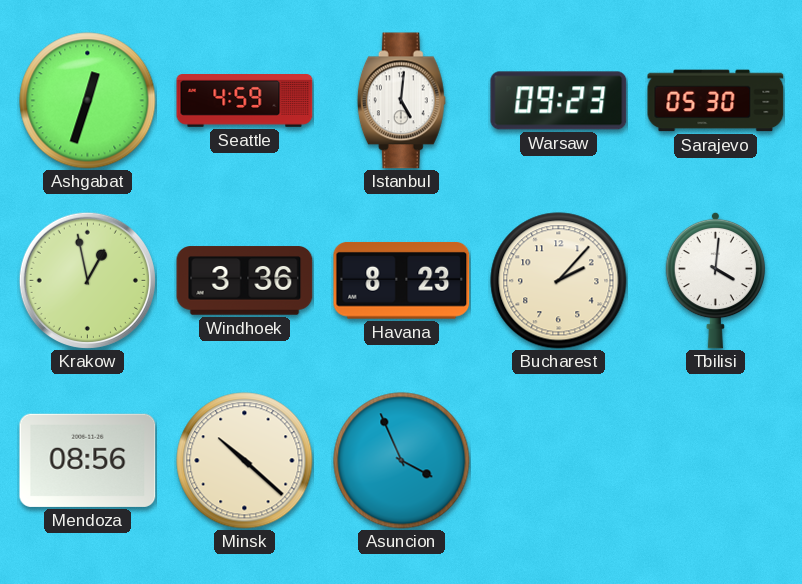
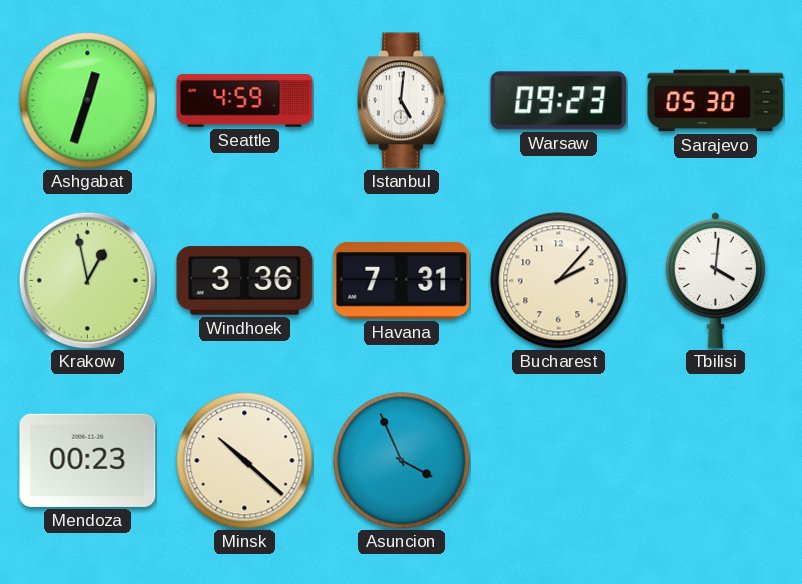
Havana: 8:23 -> 7:31 (402, 280)
Mendoza: 08:56 -> 00:23 (88, 460)
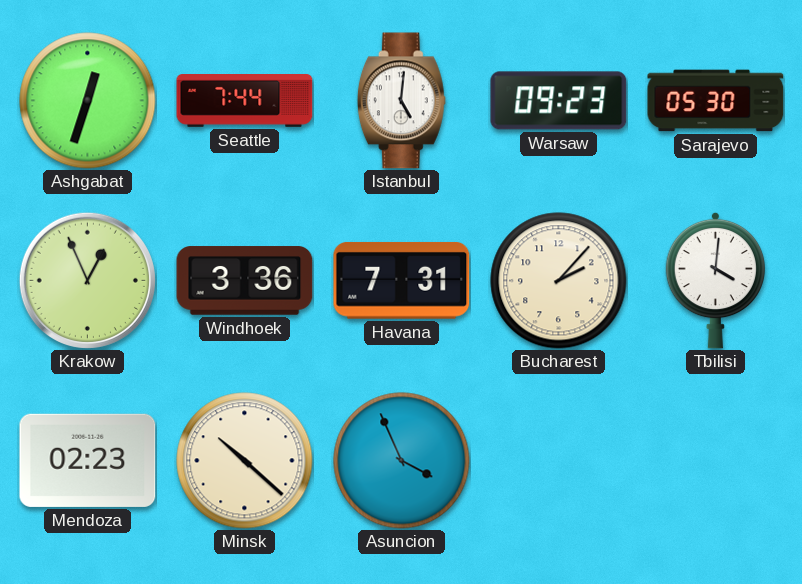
Seattle: 4:59 -> 7:44 (245, 101)
Krakow: 12:58 -> 12:56 (87, 280)
Mendoza: 00:23 -> 02:23 (88, 460)
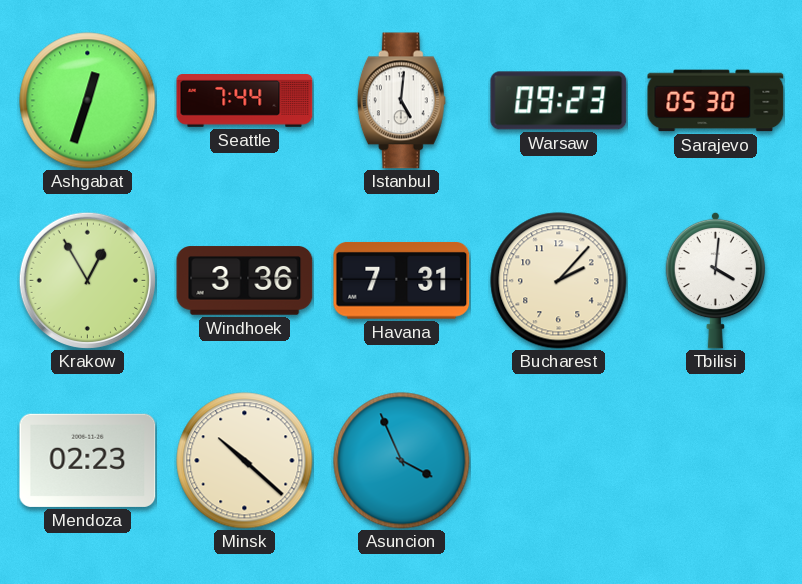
Krakow: 12:56 -> 12:55 (87, 280)
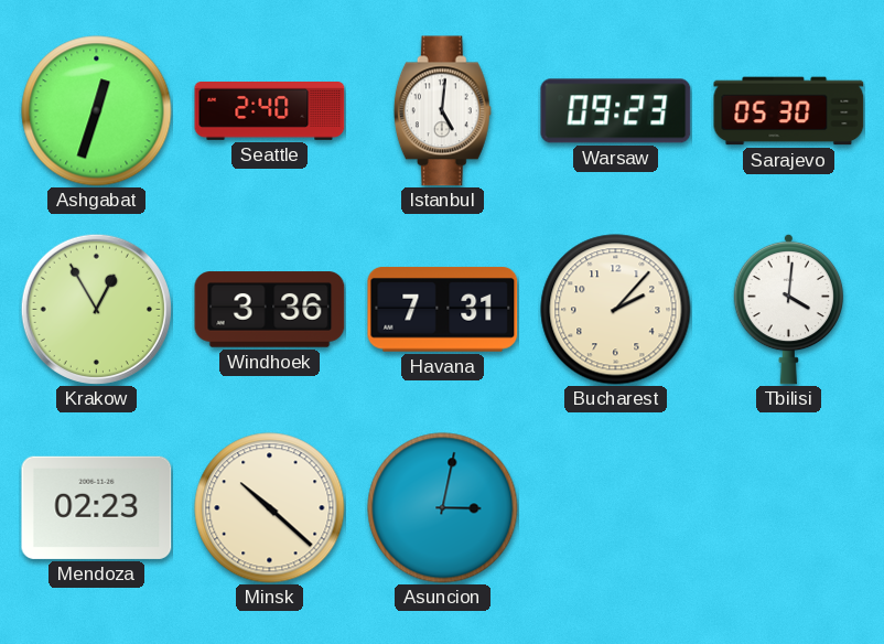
Seattle: 7:44 -> 2:40 (270, 111)
Asuncion: 3:56 -> 3:02 (443, 508)
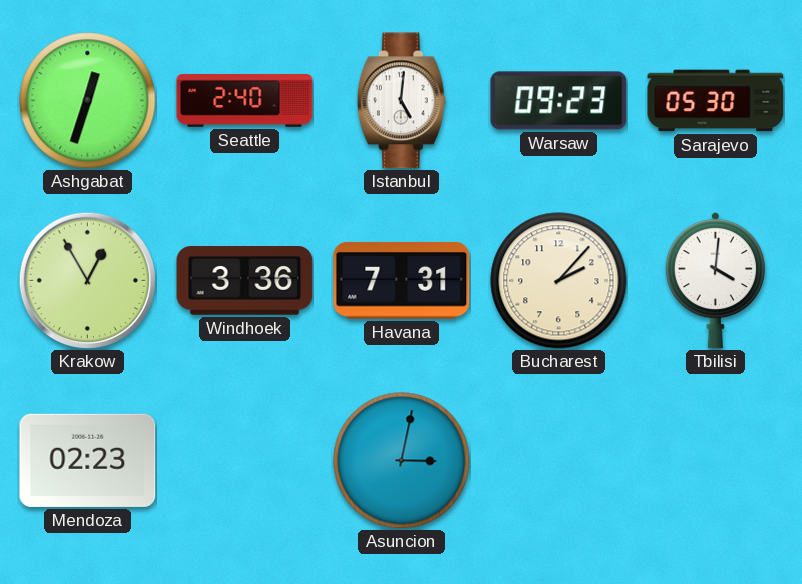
Minsk: 10:22 -> none (270, 508)
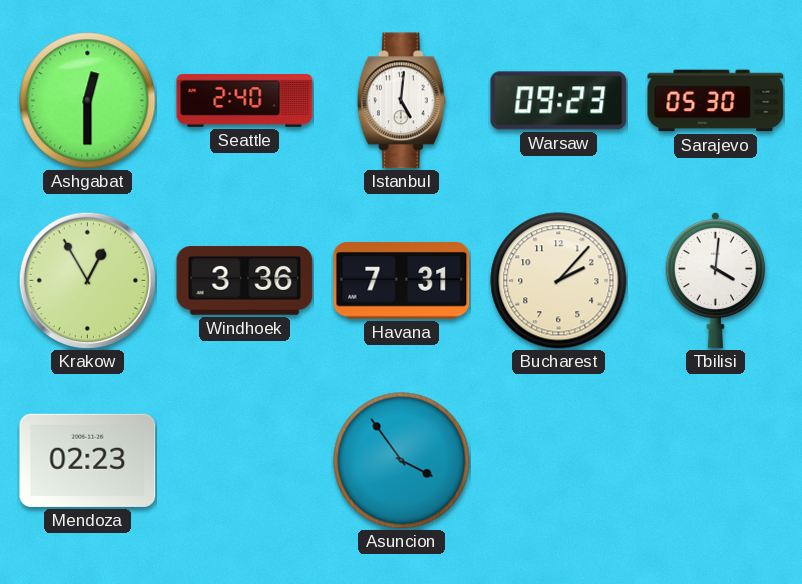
Ashgabat: 12:33 -> 12:30 (88, 101)
Asuncion: 3:02 -> 3:54 (402, 461)
